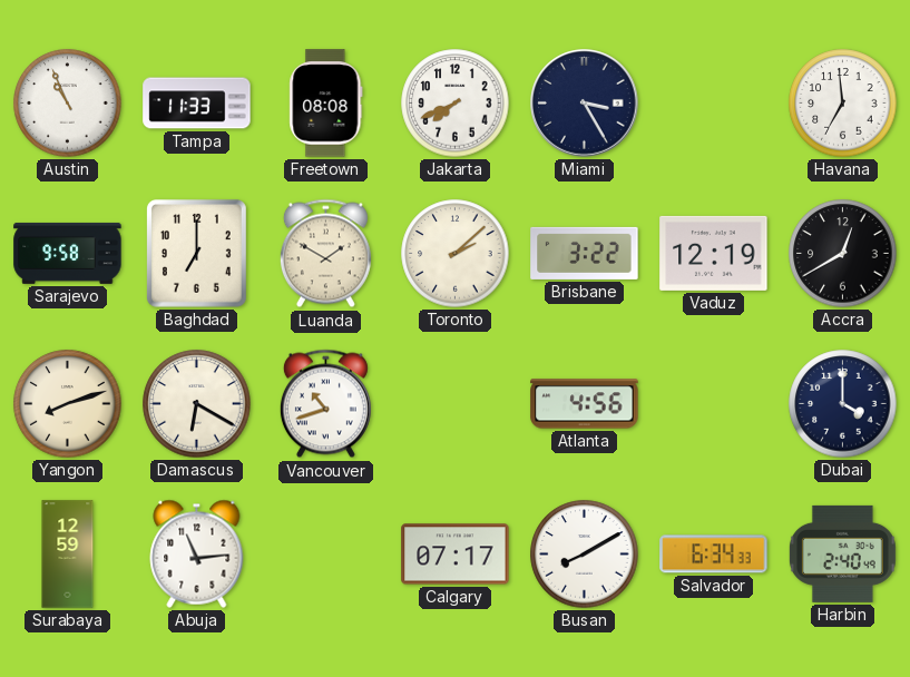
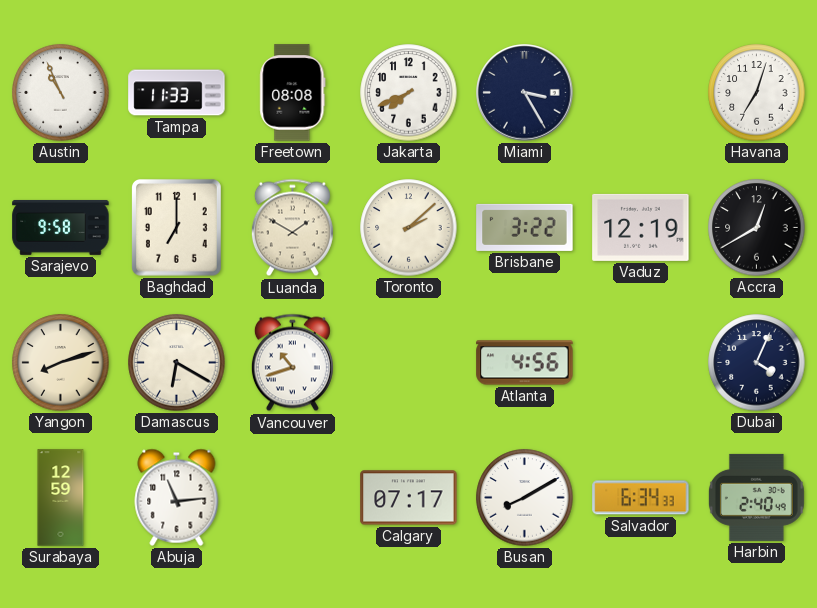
Havana: 6:59 -> 7:03 (757, 93)
Dubai: 4:00 -> 4:04 (757, 363)
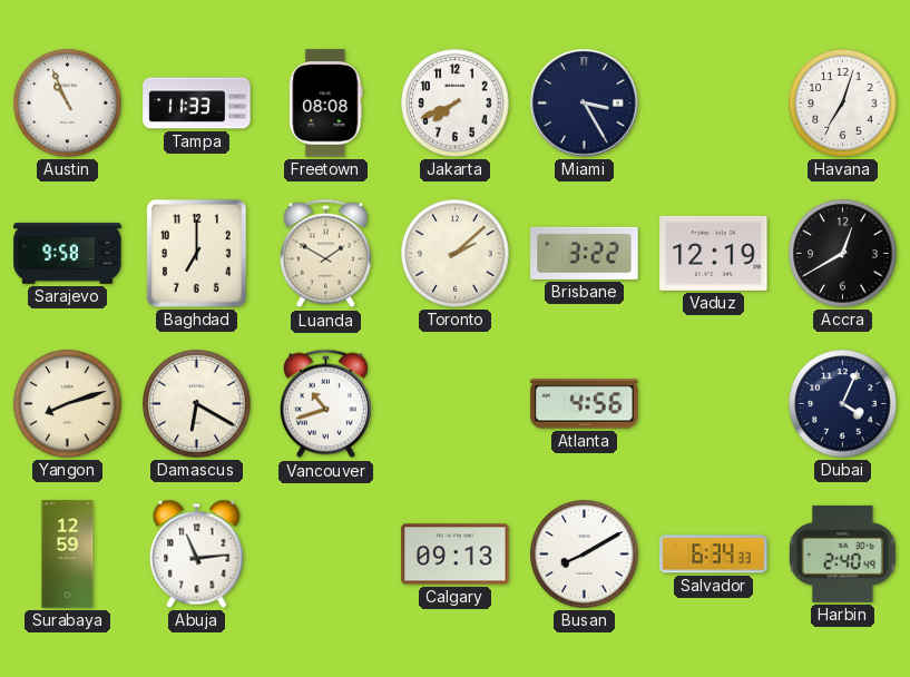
Calgary: 07:17 -> 09:13 (456, 555)
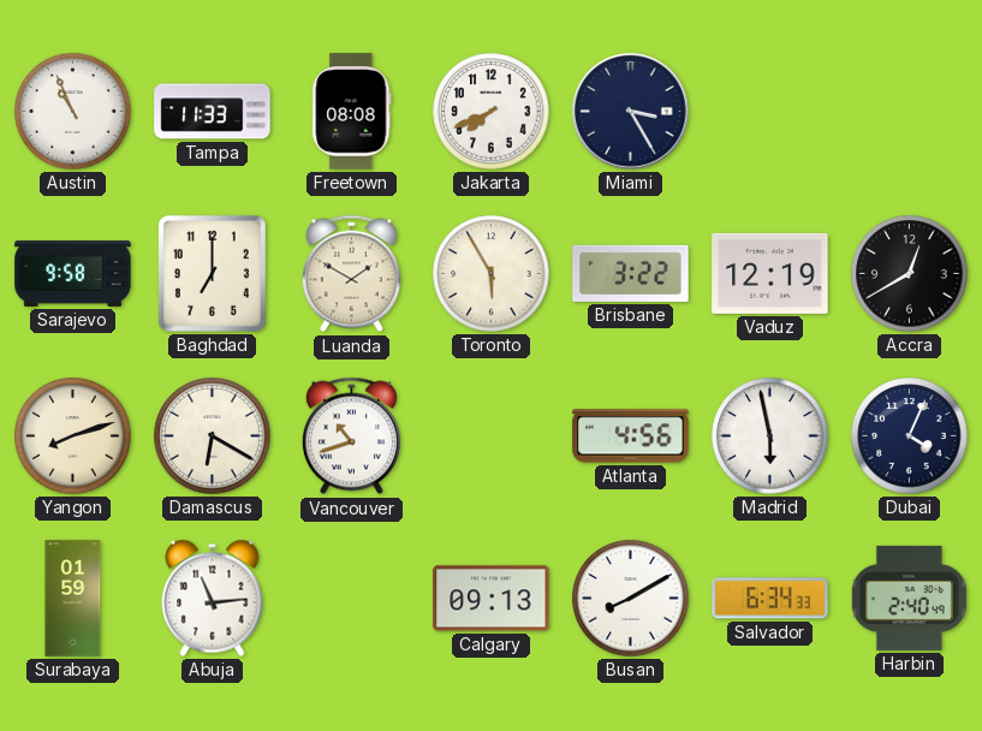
Havana: 7:03 -> none (843, 104)
Toronto: 2:08 -> 5:55 (492, 274)
Madrid: none -> 5:58 (770, 436)
Surabaya: 12:59 -> 01:59 (73, 599)
